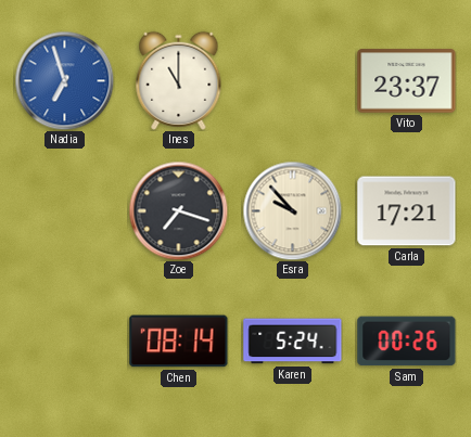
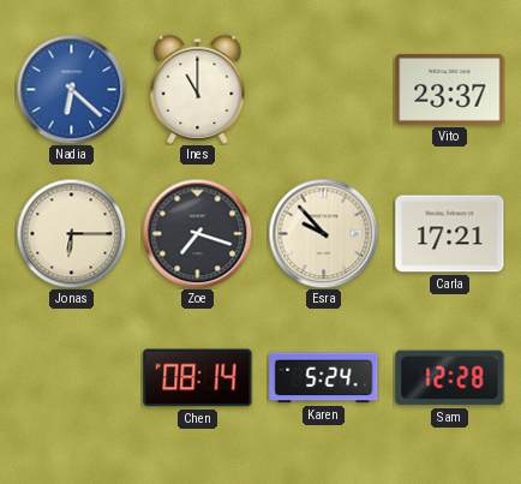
Nadia: 6:57 -> 6:22 (71, 89)
Jonas: none -> 6:15 (71, 233)
Sam: 00:26 -> 12:28 (450, 378)
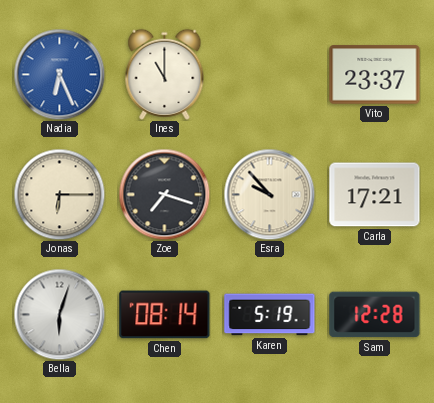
Nadia: 6:22 -> 6:26 (59, 74)
Bella: none -> 6:03 (59, 314)
Karen: 5:24 -> 5:19 (270, 315)
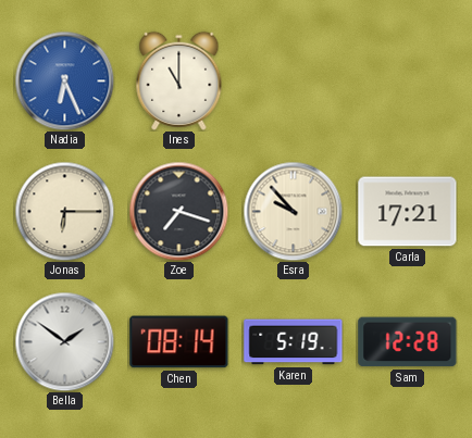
Vito: 23:37 -> none (375, 75)
Bella: 6:03 -> 1:51 (64, 341)
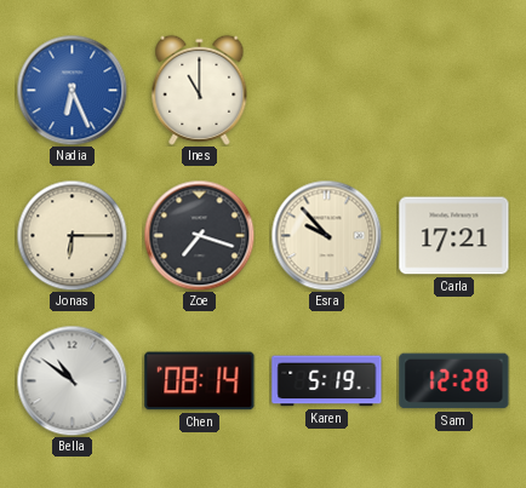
Bella: 1:51 -> 10:51 (72, 380)
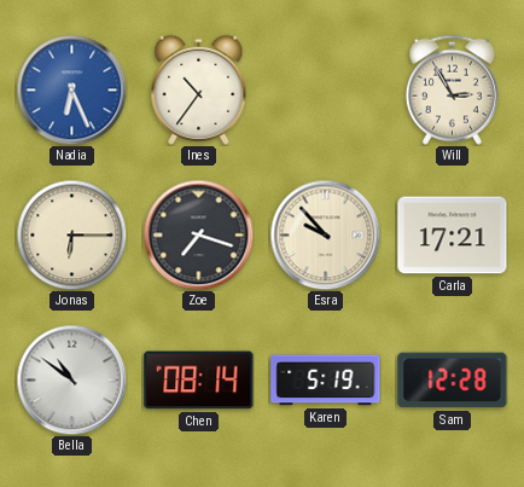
Ines: 11:00 -> 10:36 (199, 89)
Will: none -> 2:55 (452, 89)
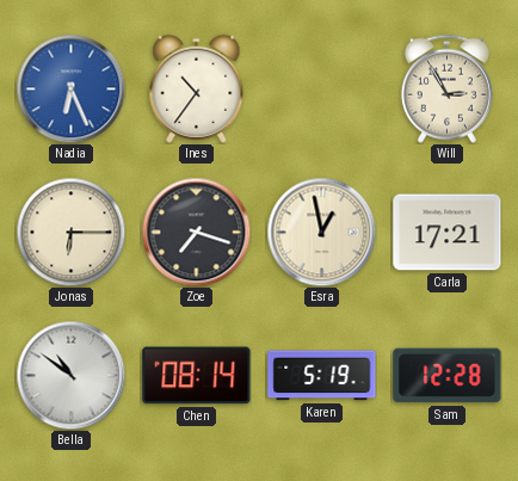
Esra: 9:53 -> 12:58 (321, 232)
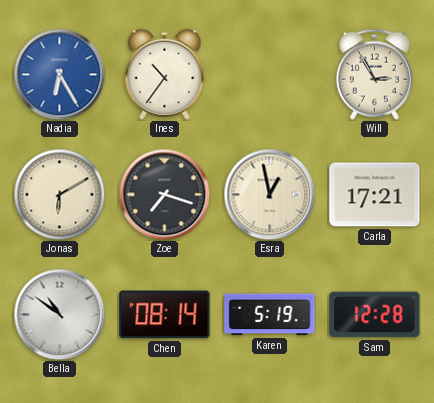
Nadia: 6:26 -> 6:25 (59, 74)
Jonas: 6:15 -> 6:10 (59, 194)
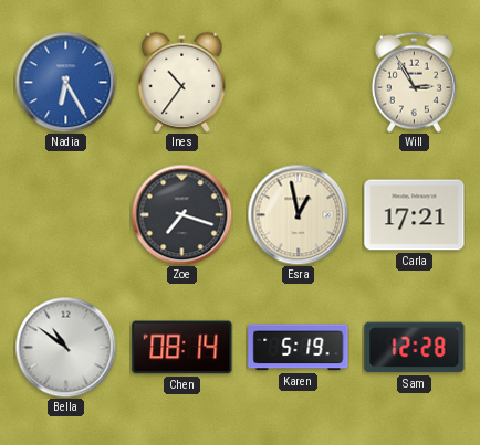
Jonas: 6:10 -> none (59, 194)
